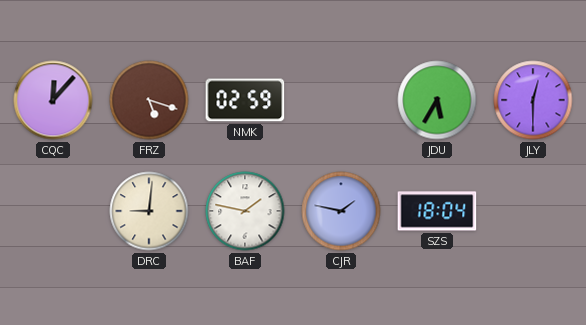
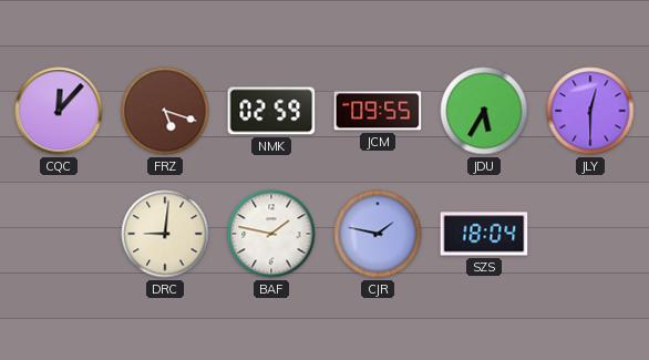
JCM: none -> 09:55 (378, 111)
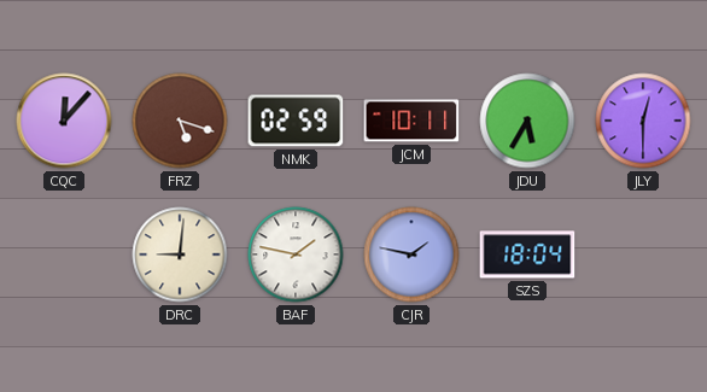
JCM: 09:55 -> 10:11 (411, 121)
